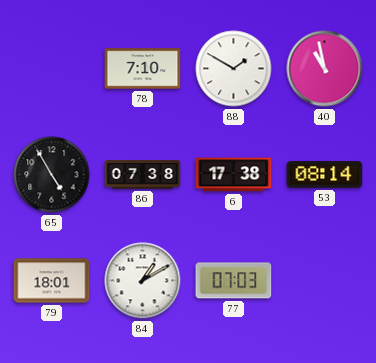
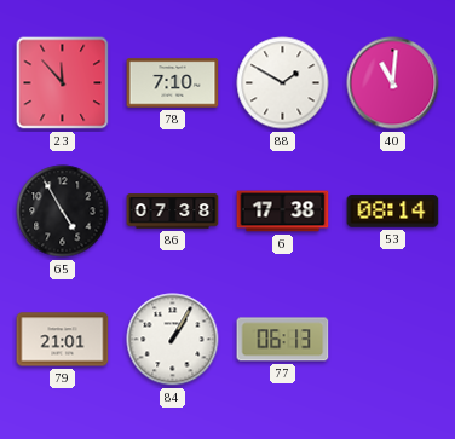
23: none -> 11:53 (63, 83)
40: 10:58 -> 11:01 (393, 83)
79: 18:01 -> 21:01 (63, 340)
84: 1:10 -> 1:05 (173, 340)
77: 07:03 -> 06:13 (283, 340)
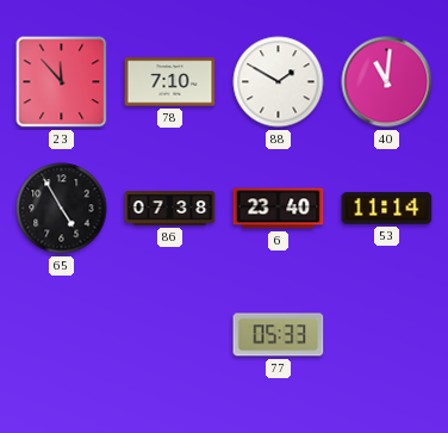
6: 17:38 -> 23:40 (279, 209)
53: 08:14 -> 11:14 (387, 209)
79: 21:01 -> none (63, 340)
84: 1:05 -> none (173, 340)
77: 06:13 -> 05:33 (279, 335)
